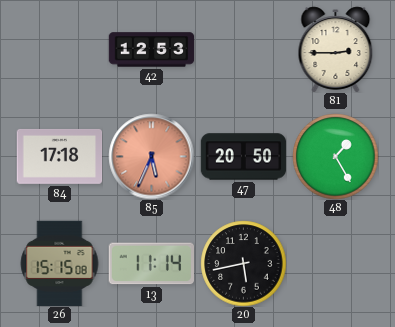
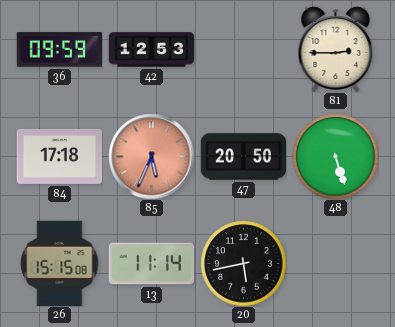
36: none -> 09:59 (59, 50)
48: 1:25 -> 5:27 (335, 156)
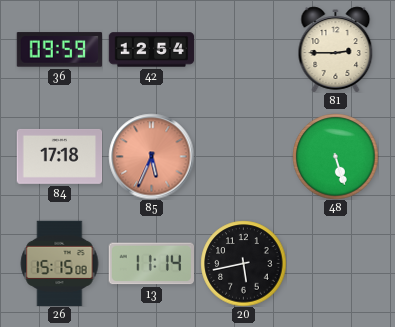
42: 12:53 -> 12:54 (151, 50)
47: 20:50 -> none (243, 157)
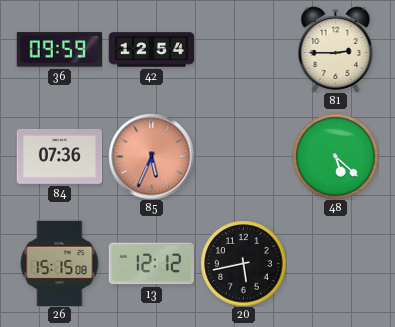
84: 17:18 -> 07:36 (59, 156)
48: 5:27 -> 5:22 (335, 156)
13: 11:14 -> 12:12 (151, 264)
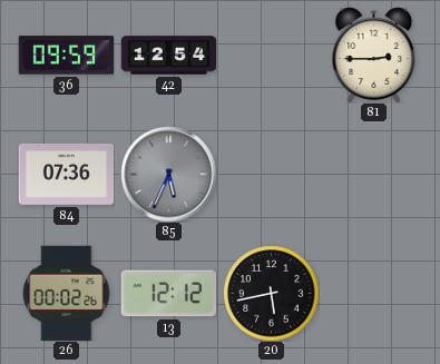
85 dial: salmon -> grey (168, 174)
48: 5:22 -> none (335, 156)
26: 15:15 -> 00:02 (67, 293)
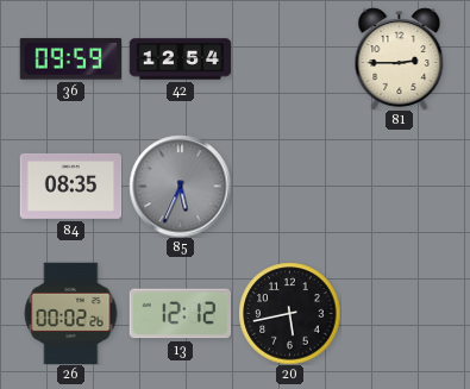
84: 07:36 -> 08:35 (70, 186)
